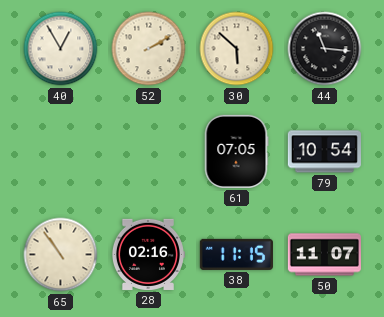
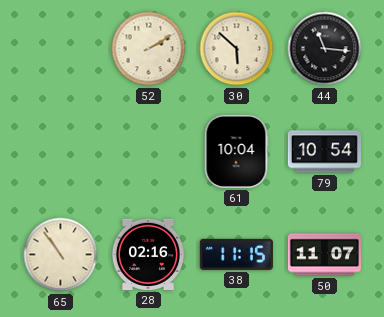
40: 12:55 -> none (61, 49)
61: 07:05 -> 10:04 (236, 151)
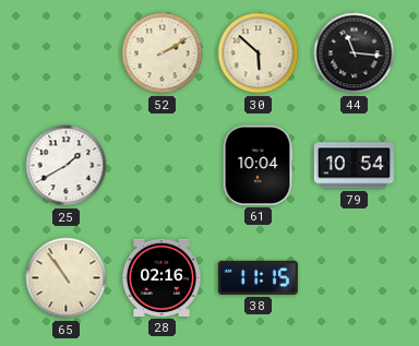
25: none -> 1:40 (67, 166)
50: 11:07 -> none (324, 255)
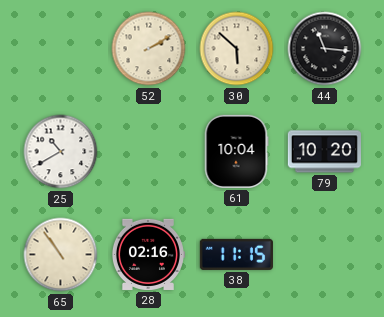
25: 1:40 -> 10:40 (61, 152)
79: 10:54 -> 10:20 (324, 152)
